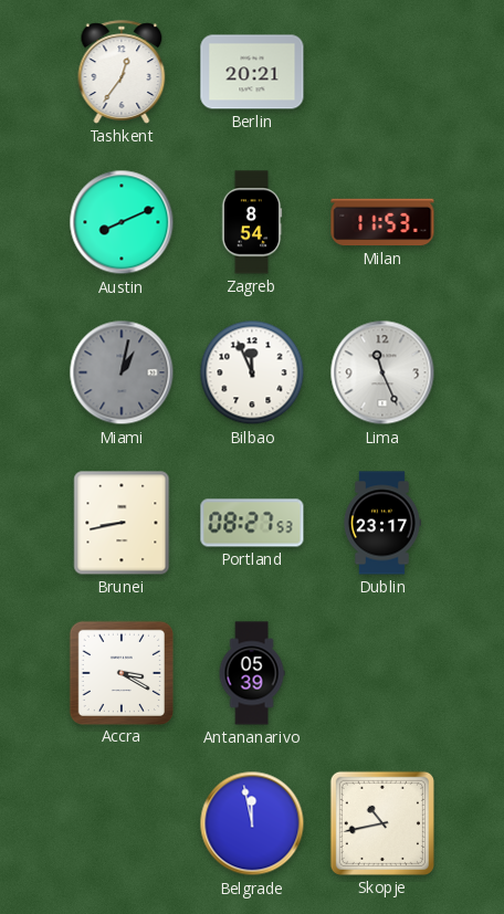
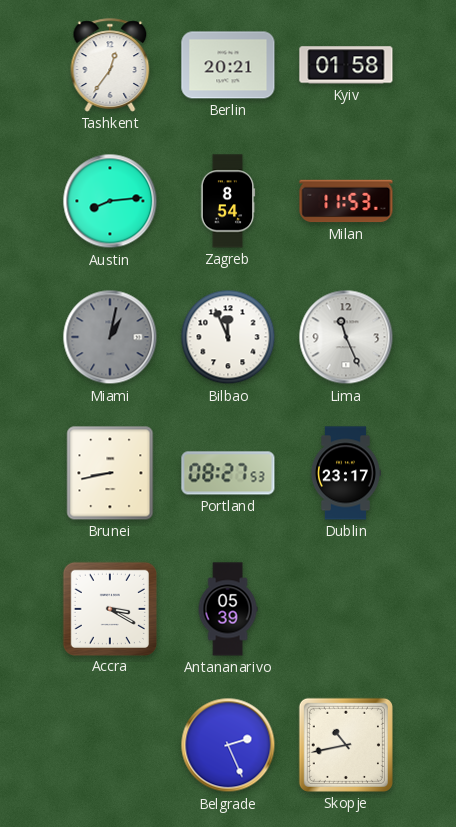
Kyiv: none -> 01:58 (346, 65)
Austin: 8:11 -> 8:14 (110, 201)
Belgrade: 11:58 -> 2:26 (228, 745)
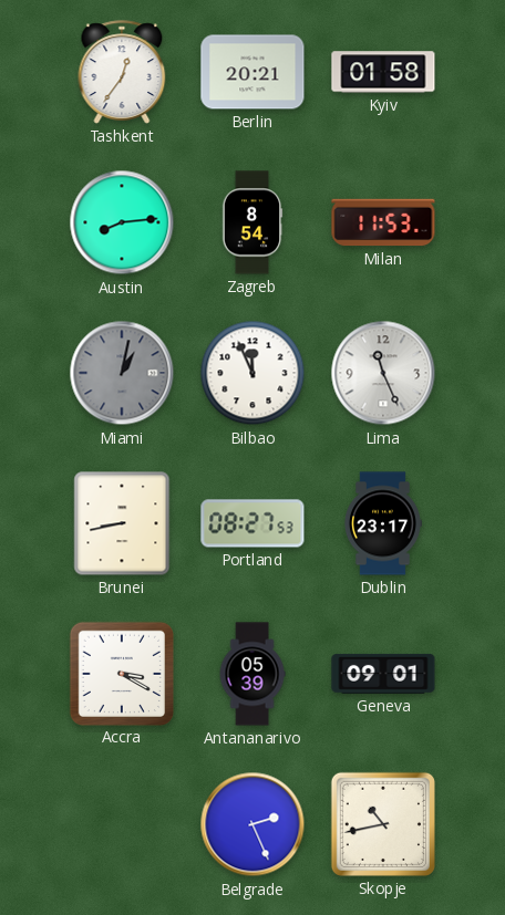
Geneva: none -> 09:01 (383, 674)
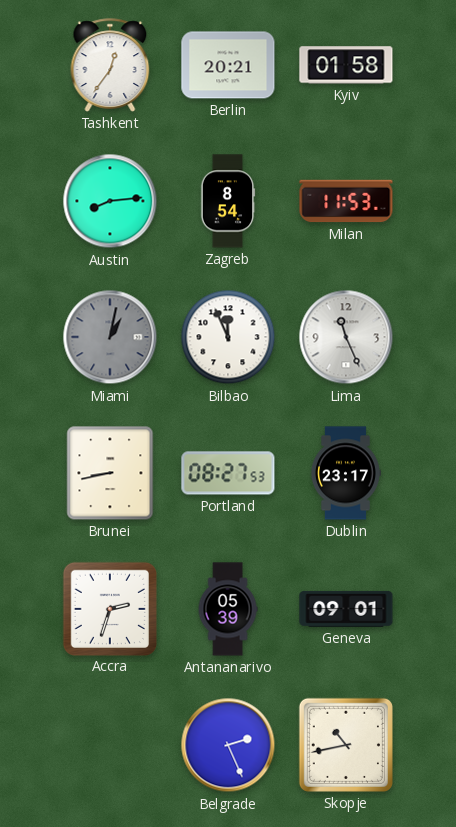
Accra: 3:20 -> 2:33 (109, 608)
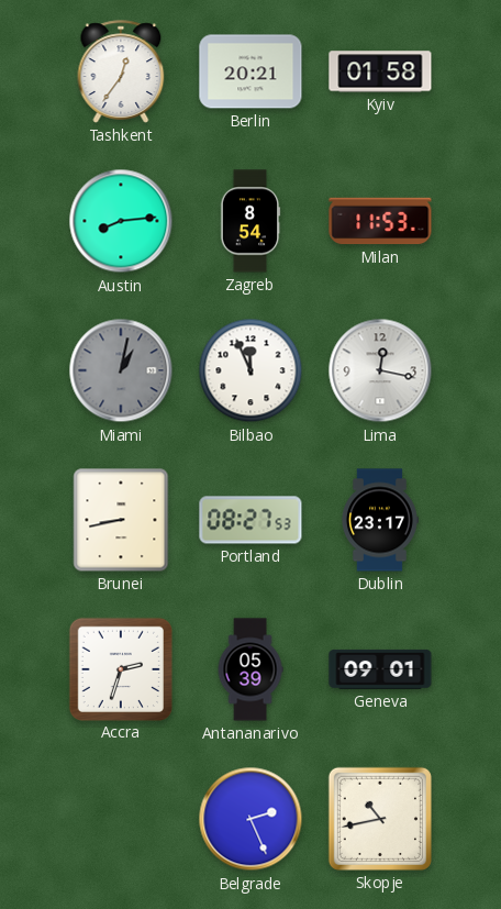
Lima: 11:26 -> 12:17 (380, 370)
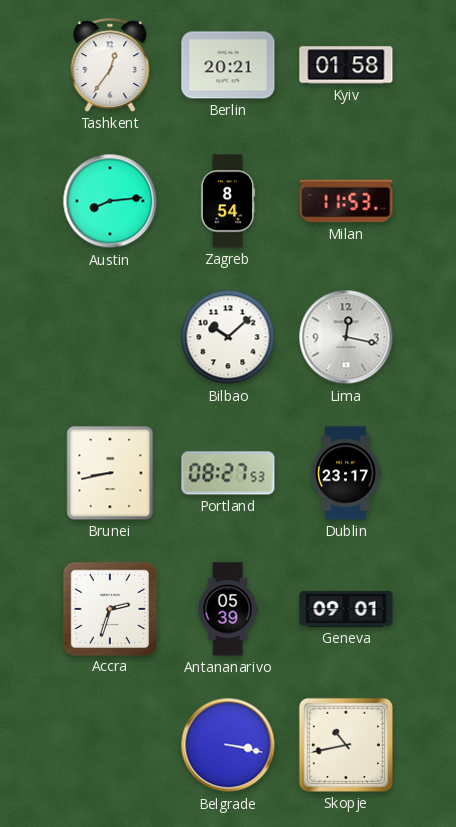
Miami: 1:02 -> none (121, 370)
Bilbao: 11:56 -> 10:08 (228, 337)
Belgrade: 2:26 -> 3:17 (228, 745)
